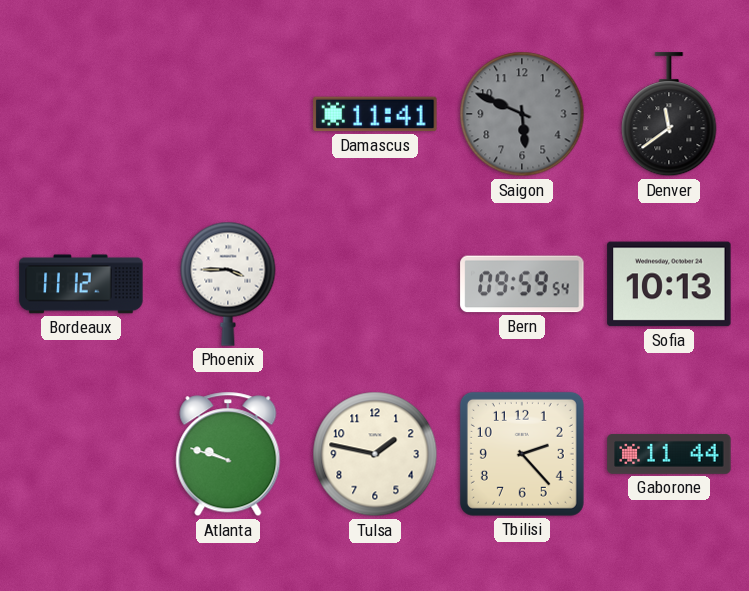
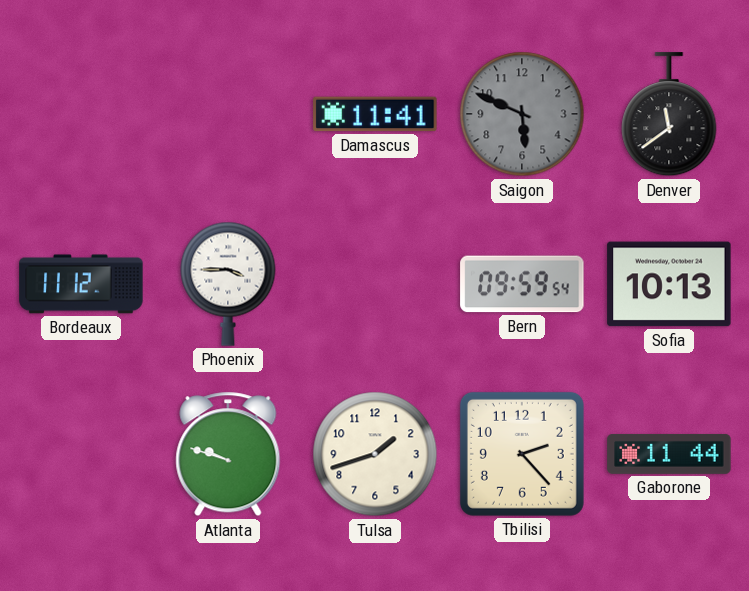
Tulsa: 1:47 -> 1:42 (375, 454)
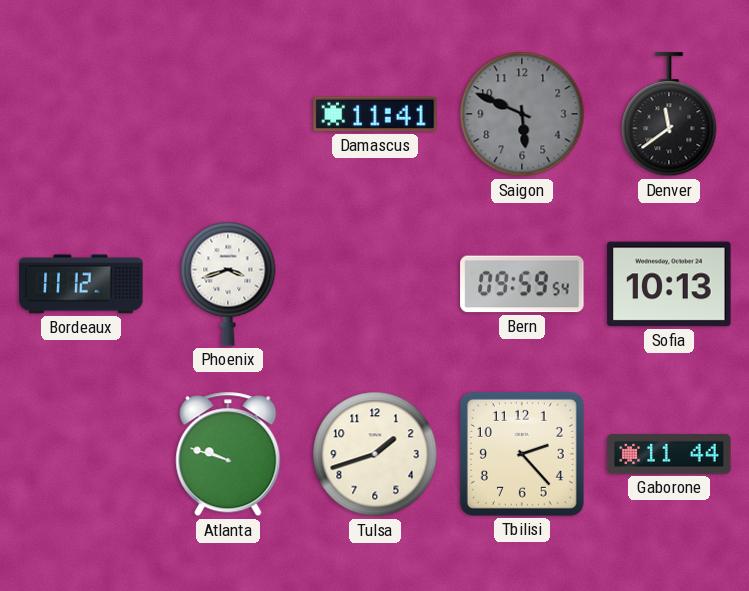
Phoenix: 3:45 -> 3:42 (228, 284)
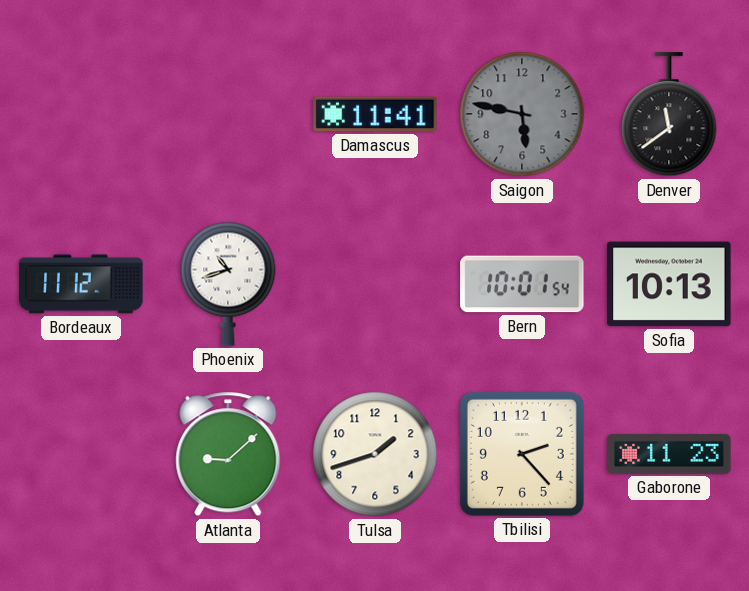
Saigon: 5:49 -> 5:47 (522, 114)
Phoenix: 3:42 -> 10:42 (228, 284)
Bern: 09:59 -> 10:01 (522, 284)
Atlanta: 9:48 -> 9:08 (228, 454)
Gaborone: 11:44 -> 11:23 (669, 454)
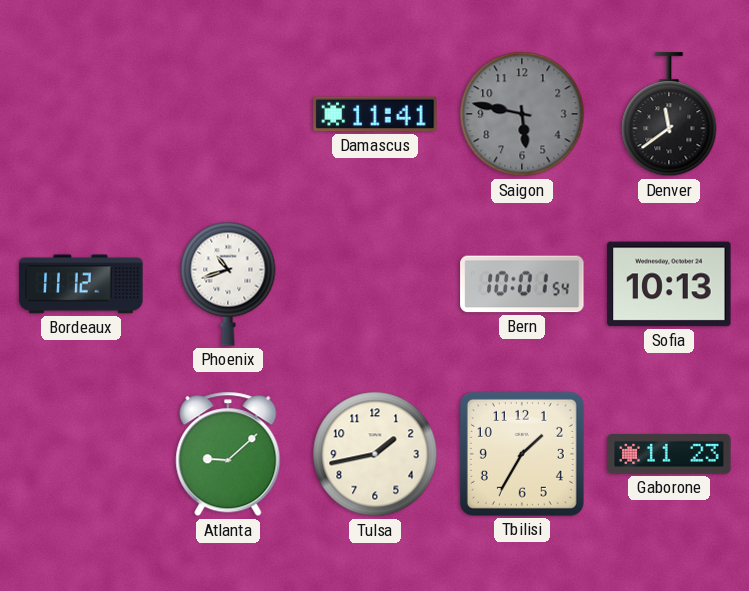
Tulsa: 1:42 -> 1:43 (375, 454)
Tbilisi: 2:23 -> 1:35 (522, 454)
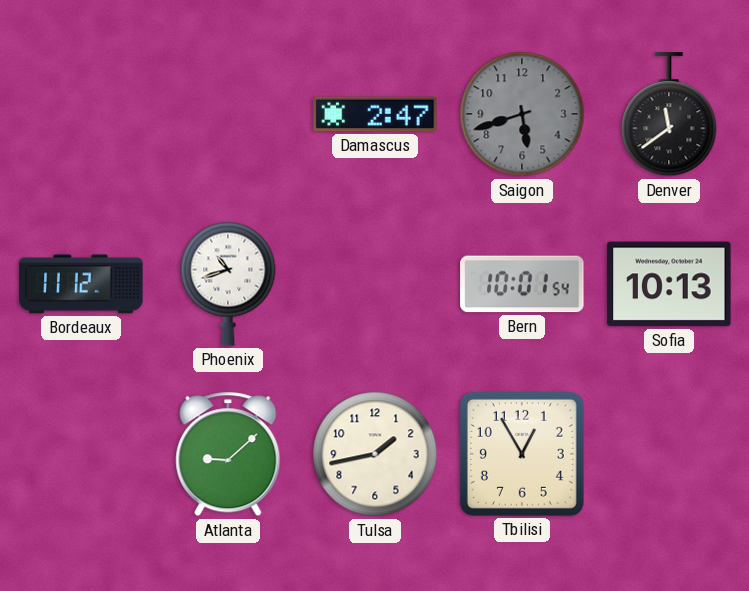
Damascus: 11:41 -> 2:47 (375, 114)
Saigon: 5:47 -> 5:42 (522, 114)
Tbilisi: 1:35 -> 12:55 (522, 454)
Gaborone: 11:23 -> none (669, 454)
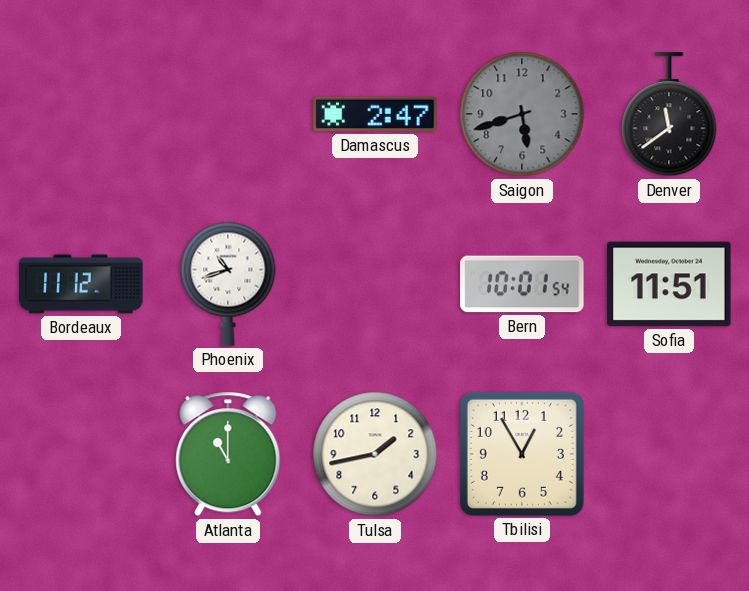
Sofia: 10:13 -> 11:51 (669, 284)
Atlanta: 9:08 -> 11:00 (228, 454)
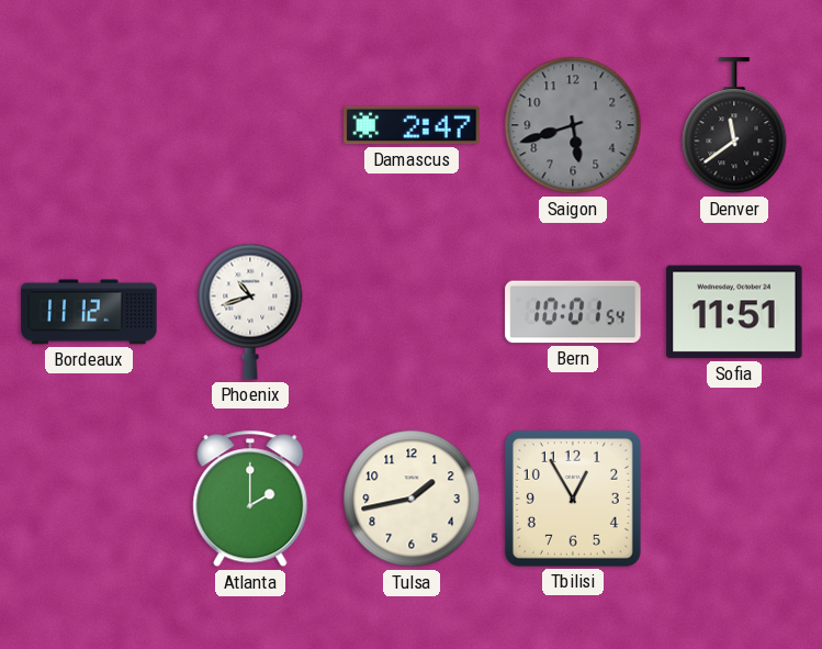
Atlanta: 11:00 -> 2:00 (250, 499)
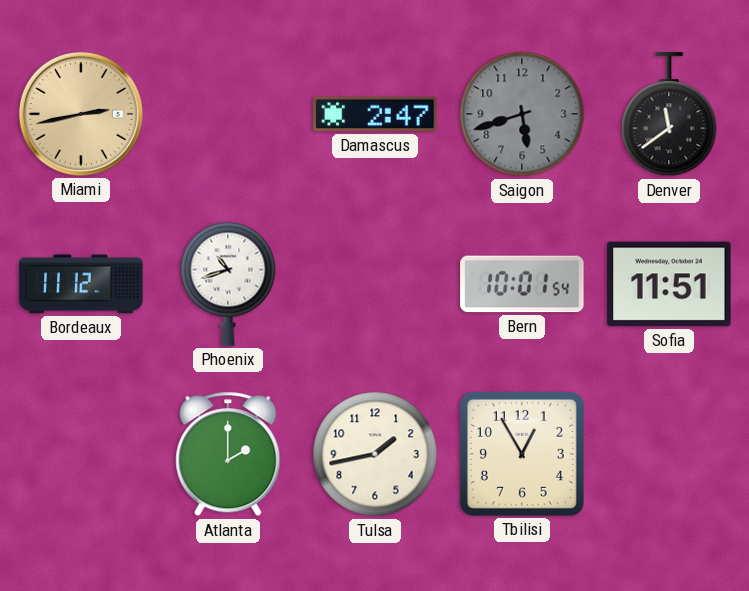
Miami: none -> 2:43 (81, 114)
